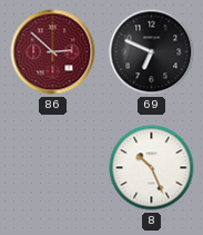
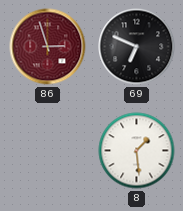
86: 2:52 -> 2:57 (48, 47)
8: 10:26 -> 1:29 (137, 151)
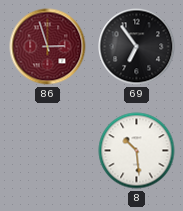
69: 6:49 -> 6:54 (137, 47)
8: 1:29 -> 10:29 (137, 151)
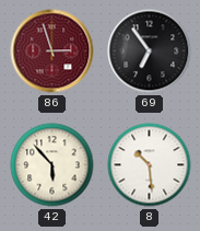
42: none -> 5:53 (52, 165)
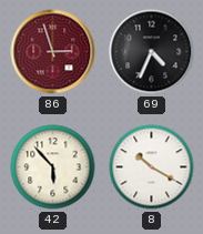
69: 6:54 -> 4:34 (152, 52)
8: 10:29 -> 10:20 (152, 167)
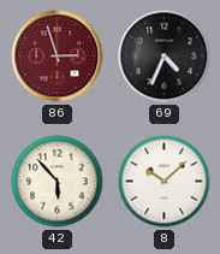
8: 10:20 -> 10:08 (165, 182)
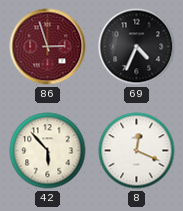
8: 10:08 -> 12:19 (137, 151)
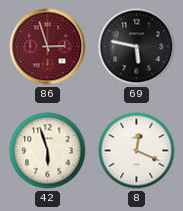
69: 4:34 -> 5:47 (137, 47)
42: 5:53 -> 5:57 (48, 151)
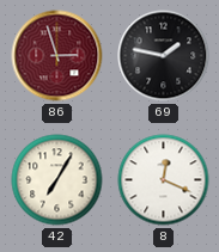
69: 5:47 -> 1:47 (164, 56)
42: 5:57 -> 7:05 (57, 180)
